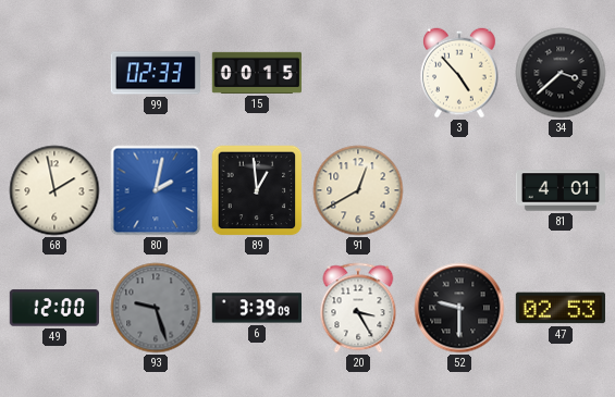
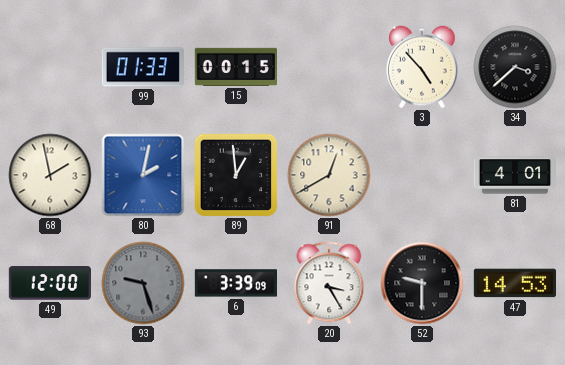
99: 02:33 -> 01:33 (142, 67)
47: 02:53 -> 14:53 (514, 283)
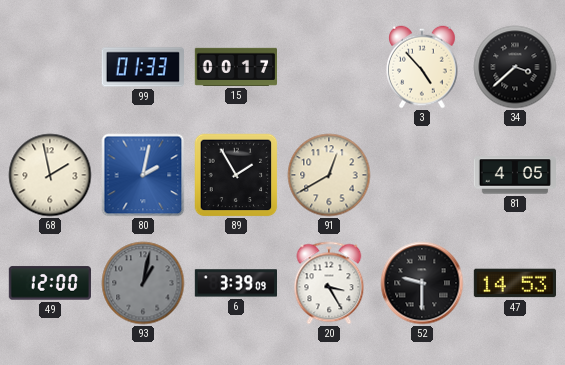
15: 00:15 -> 00:17 (235, 67)
89: 12:59 -> 1:55 (236, 175)
81: 4:01 -> 4:05 (514, 175)
93: 9:27 -> 1:02 (143, 283)
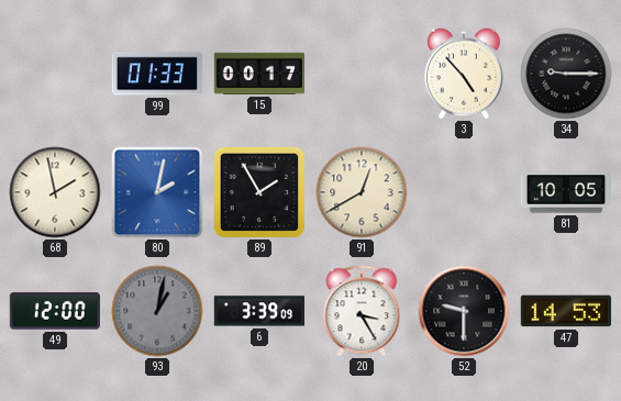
34: 3:38 -> 9:15 (566, 74)
81: 4:05 -> 10:05 (565, 192)
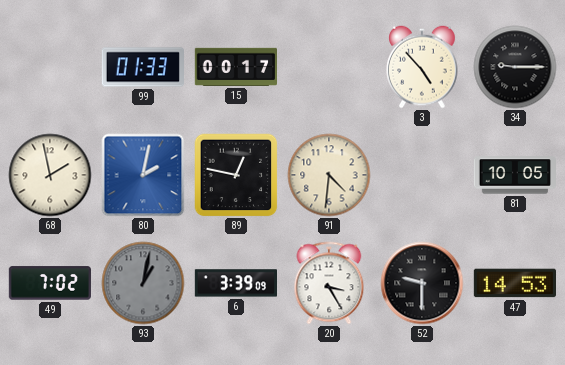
89: 1:55 -> 12:47 (236, 175)
91: 12:40 -> 4:31 (329, 175)
49: 12:00 -> 7:02 (50, 283)
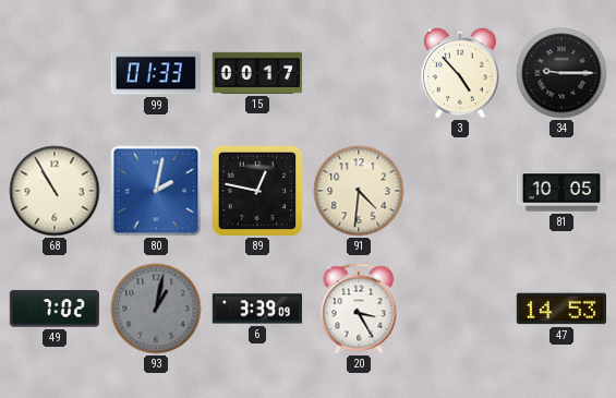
68: 1:58 -> 10:55 (55, 191)
52: 9:30 -> none (422, 283)
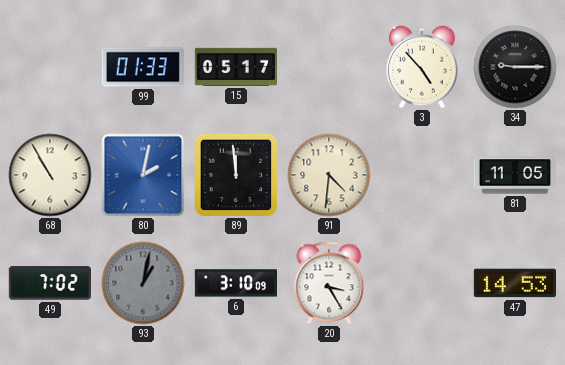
15: 00:17 -> 05:17 (235, 67)
89: 12:47 -> 11:59 (236, 175)
81: 10:05 -> 11:05 (514, 175)
6: 3:39 -> 3:10 (235, 283)
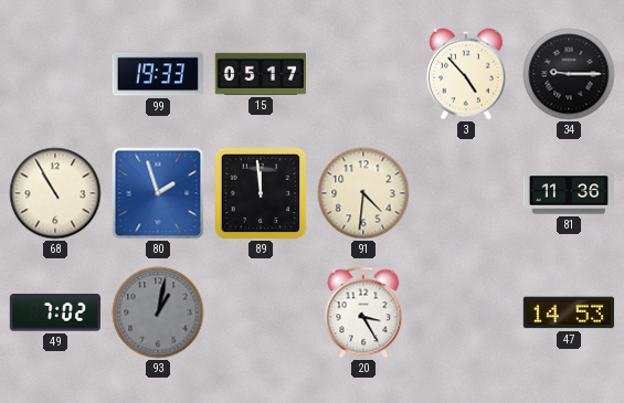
99: 01:33 -> 19:33 (157, 74)
80: 2:02 -> 1:57 (158, 193)
81: 11:05 -> 11:36 (568, 193)
6: 3:10 -> none (235, 283)
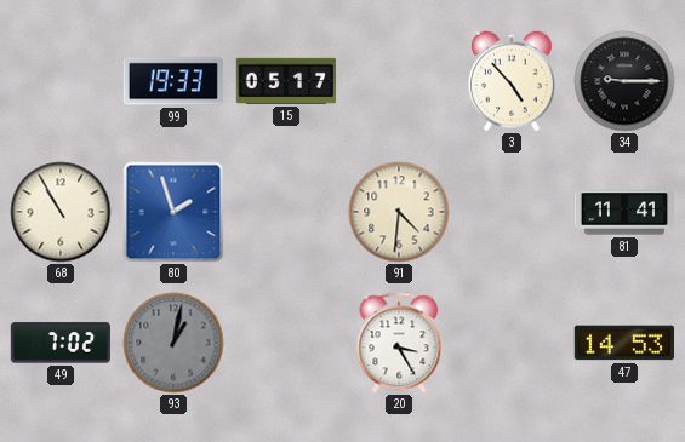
89: 11:59 -> none (261, 193)
81: 11:36 -> 11:41 (623, 212)
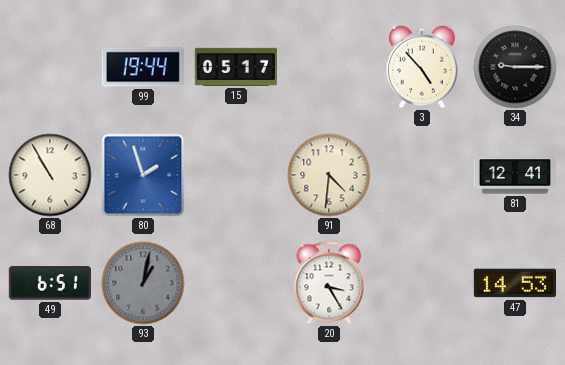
99: 19:33 -> 19:44 (142, 67)
81: 11:41 -> 12:41 (514, 175)
49: 7:02 -> 6:51 (50, 283)
